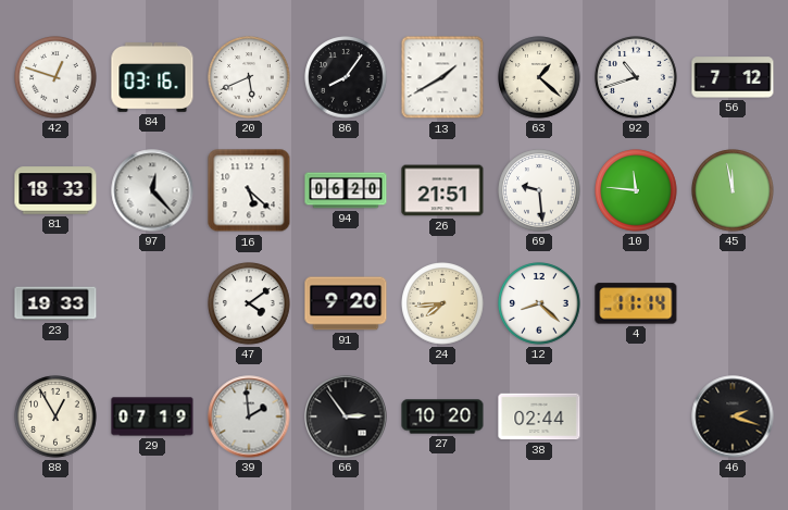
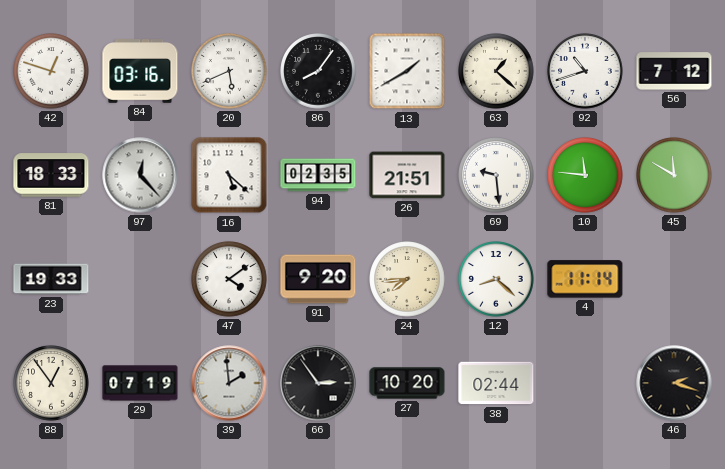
94: 06:20 -> 02:35 (318, 175)
45: 11:58 -> 11:50 (674, 175)
88: 12:55 -> 12:54 (51, 383)
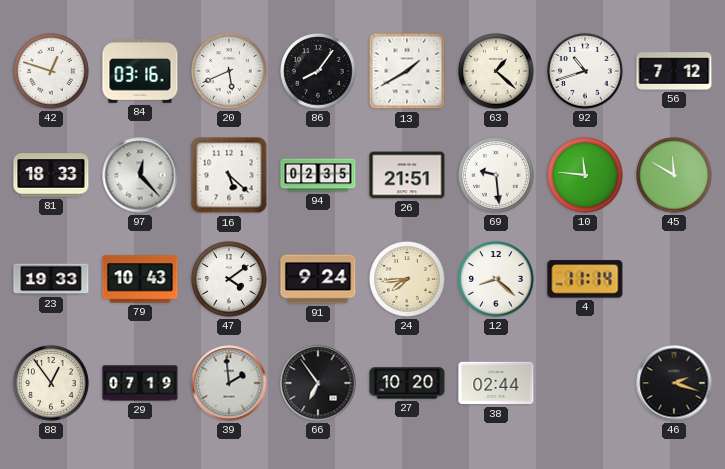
79: none -> 10:43 (140, 279)
91: 9:20 -> 9:24 (318, 279)
66: 2:54 -> 6:54 (318, 383)
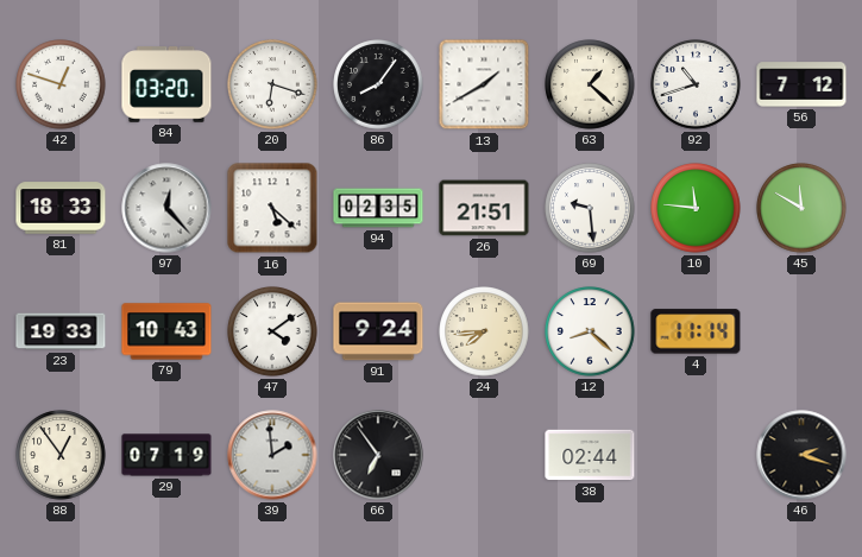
84: 03:16 -> 03:20 (166, 84)
20: 5:41 -> 6:18 (272, 84)
27: 10:20 -> none (407, 383)
